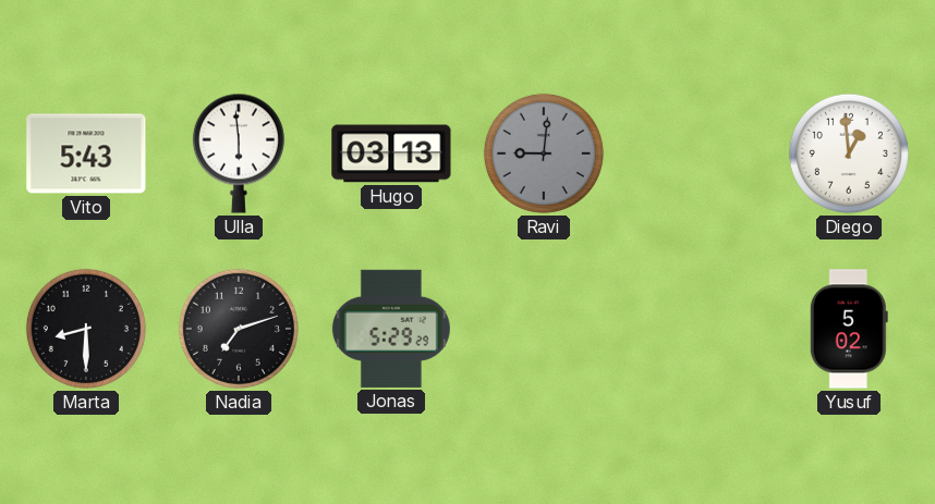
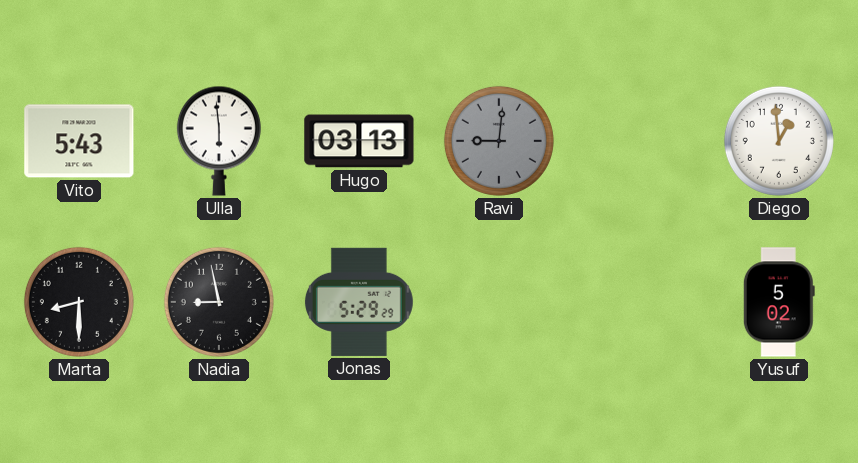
Nadia: 7:12 -> 8:58 (219, 302)
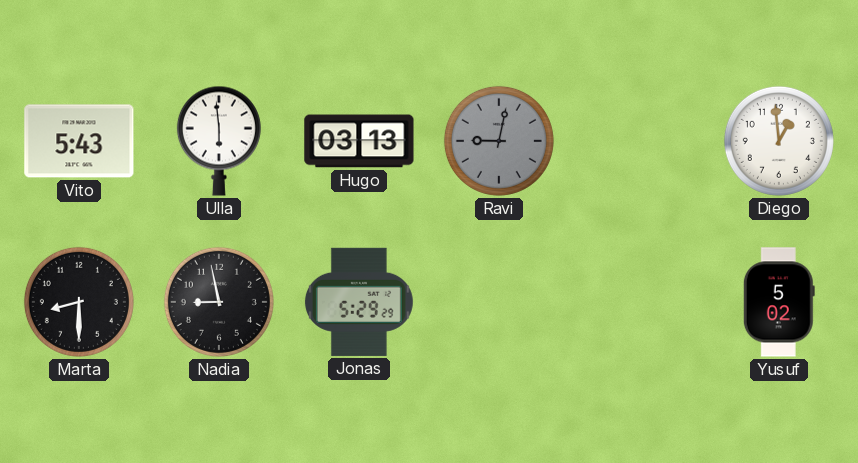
Ravi: 9:01 -> 9:02 (499, 141)
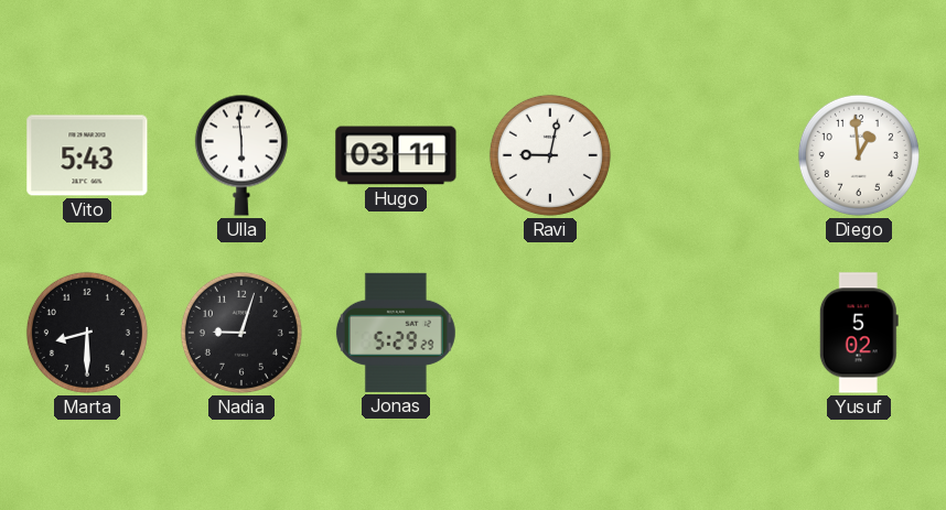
Hugo: 03:13 -> 03:11 (396, 155)
Ravi dial: grey -> white (550, 155)
Nadia: 8:58 -> 9:03 (241, 333)
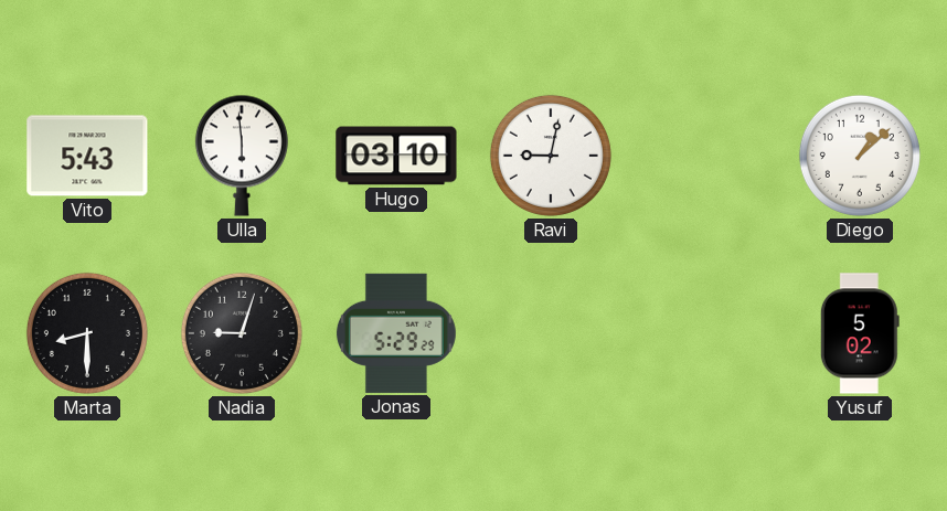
Hugo: 03:11 -> 03:10 (396, 156)
Diego: 12:59 -> 1:08 (860, 156)
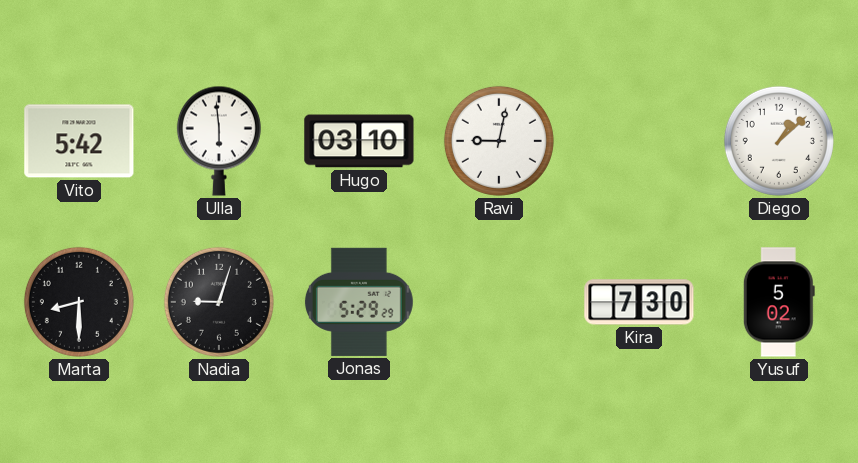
Vito: 5:43 -> 5:42 (79, 141)
Kira: none -> 7:30 (639, 302)
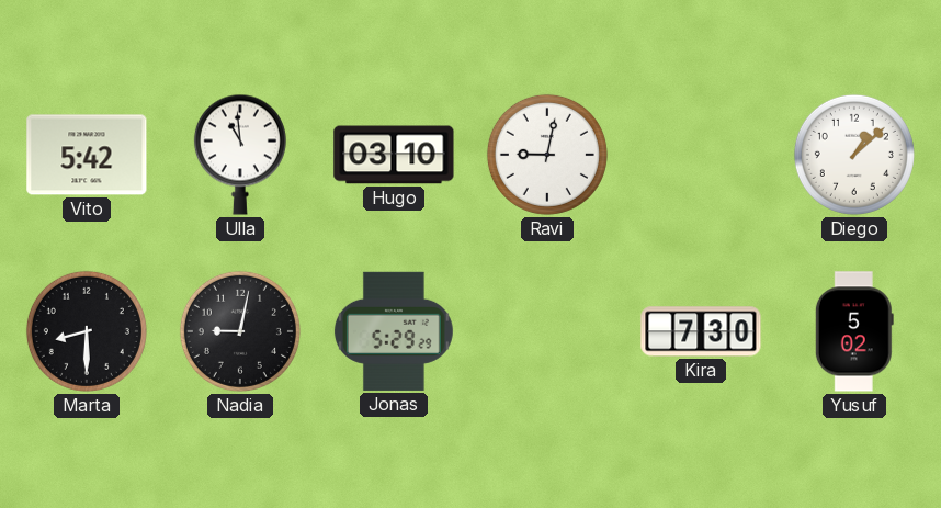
Ulla: 5:59 -> 10:59 (240, 155)
Nadia: 9:03 -> 9:02 (240, 331)
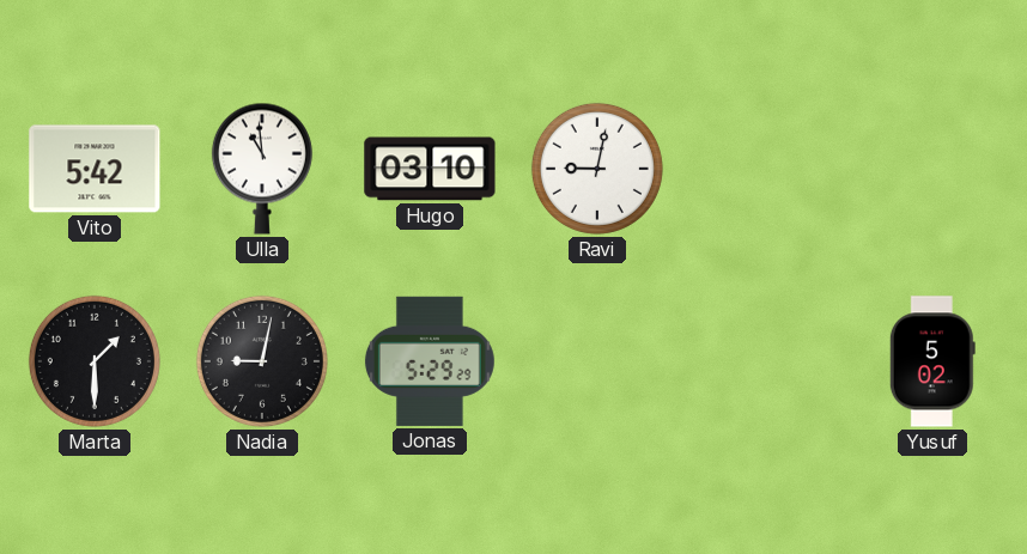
Diego: 1:08 -> none (854, 155)
Marta: 8:30 -> 1:30 (95, 361)
Kira: 7:30 -> none (701, 331)
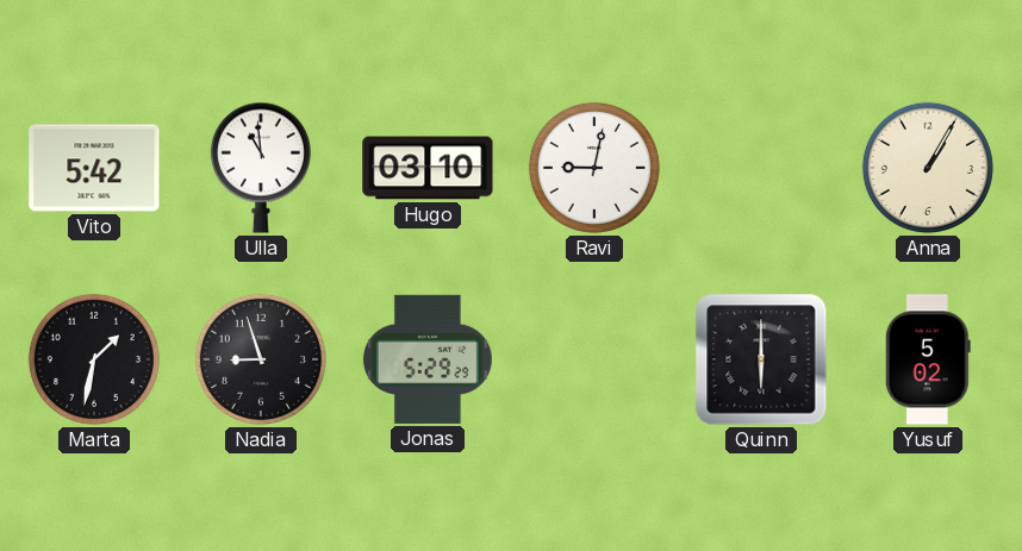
Anna: none -> 1:05 (928, 168)
Marta: 1:30 -> 1:32 (94, 359)
Nadia: 9:02 -> 8:57 (261, 359)
Quinn: none -> 6:00 (761, 359)
